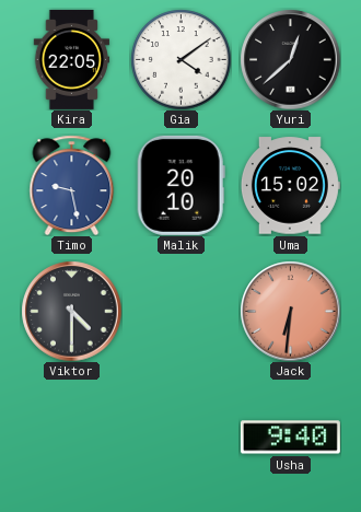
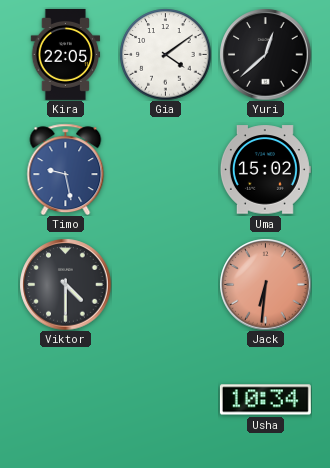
Malik: 20:10 -> none (180, 185)
Usha: 9:40 -> 10:34 (265, 400)
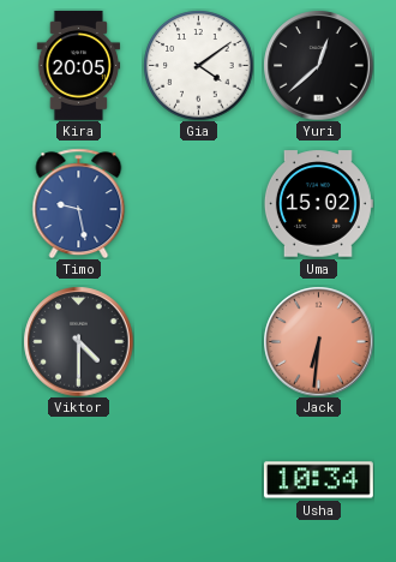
Kira: 22:05 -> 20:05 (79, 65)
